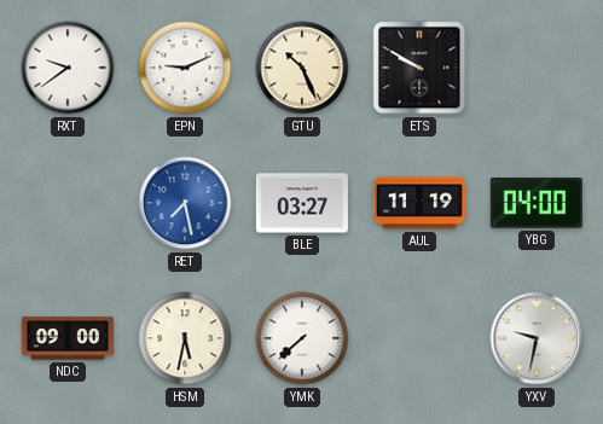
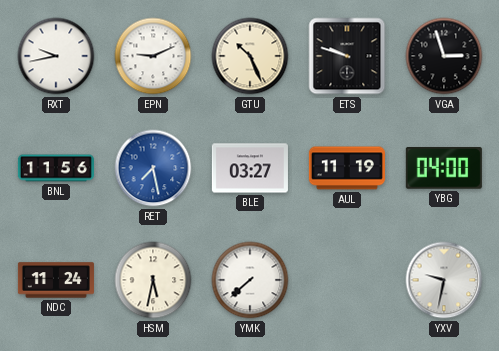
RXT: 9:39 -> 9:43 (56, 56)
ETS: 9:50 -> 9:48 (347, 56)
VGA: none -> 2:57 (444, 56)
BNL: none -> 11:56 (56, 168)
NDC: 09:00 -> 11:24 (56, 280)
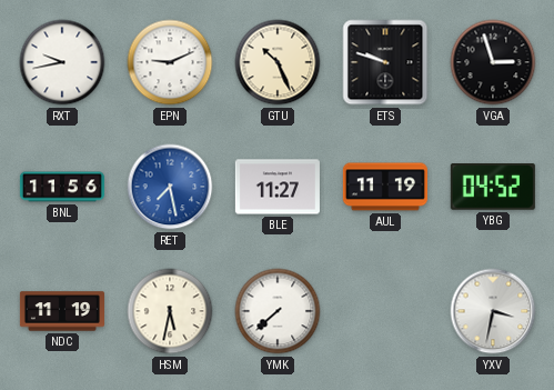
BLE: 03:27 -> 11:27 (278, 187)
YBG: 04:00 -> 04:52 (493, 188)
NDC: 11:24 -> 11:19 (62, 311)
YXV: 9:32 -> 3:32 (493, 311)
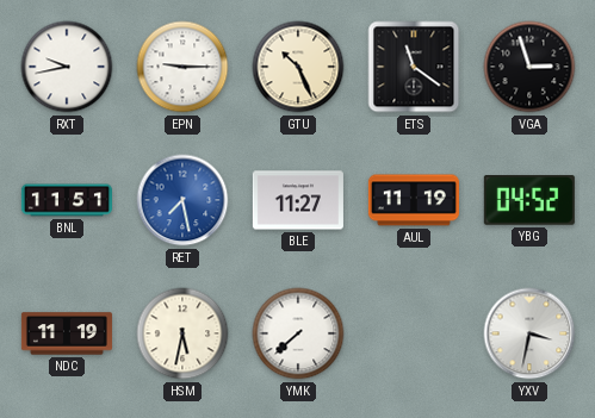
EPN: 9:11 -> 9:15 (182, 67)
ETS: 9:48 -> 11:21 (414, 67)
BNL: 11:56 -> 11:51 (67, 200)
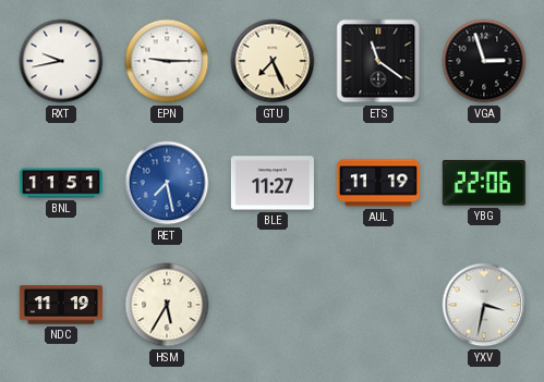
GTU: 10:26 -> 7:26 (273, 61)
YBG: 04:52 -> 22:06 (484, 184)
HSM: 5:32 -> 5:35 (167, 305)
YMK: 7:38 -> none (298, 333)
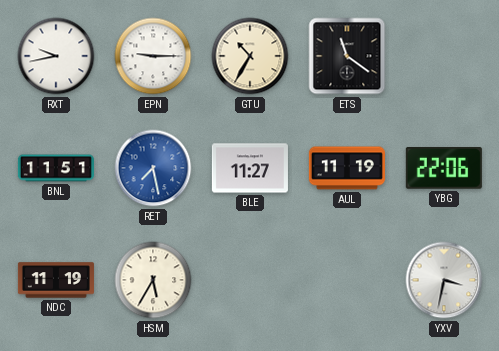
GTU: 7:26 -> 10:35 (250, 56)
VGA: 2:57 -> none (484, 61)
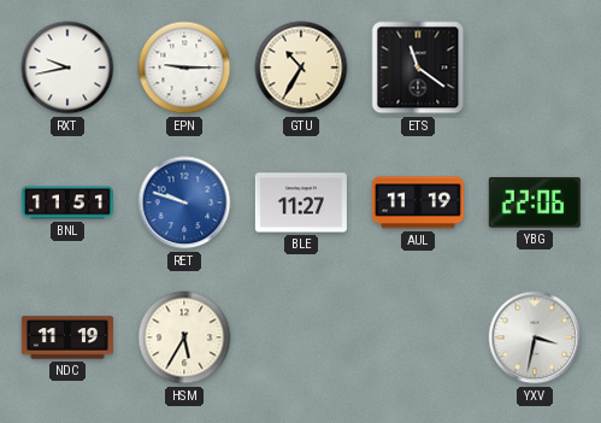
RET: 7:28 -> 9:48 (184, 202)
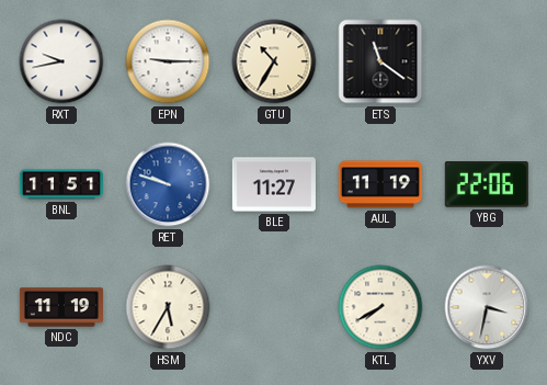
KTL: none -> 7:40 (380, 307)
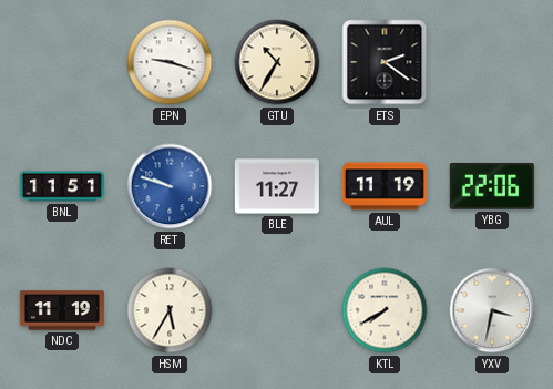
RXT: 9:43 -> none (61, 61)
EPN: 9:15 -> 9:18 (170, 62)
ETS: 11:21 -> 2:21 (385, 62)
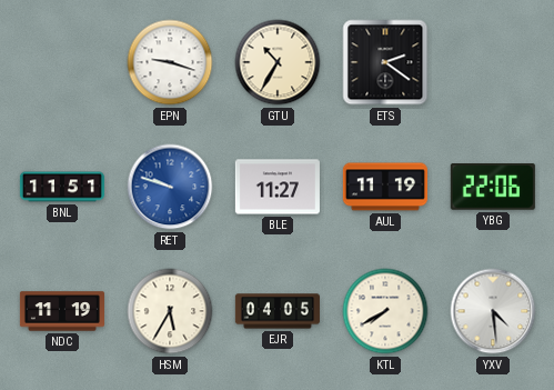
EJR: none -> 04:05 (278, 311)
YXV: 3:32 -> 4:29 (493, 311)
